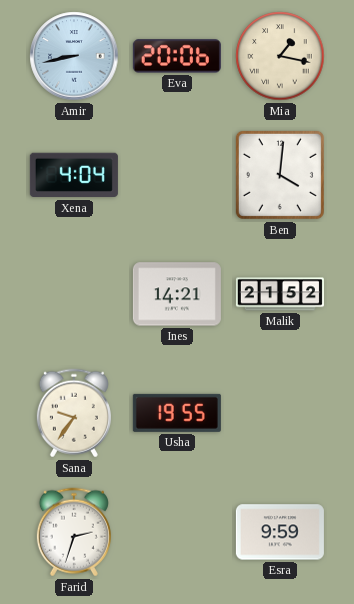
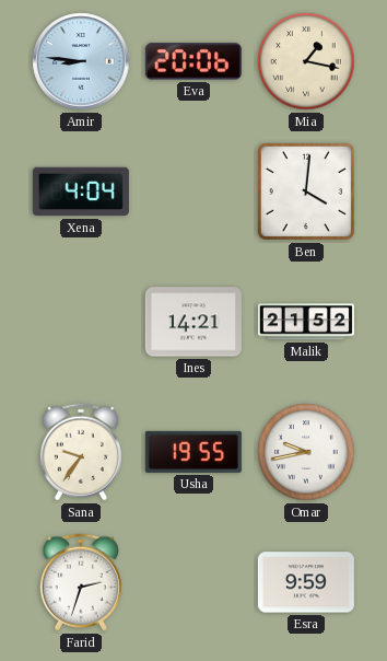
Amir: 8:43 -> 8:46 (81, 61)
Omar: none -> 9:43 (306, 452)
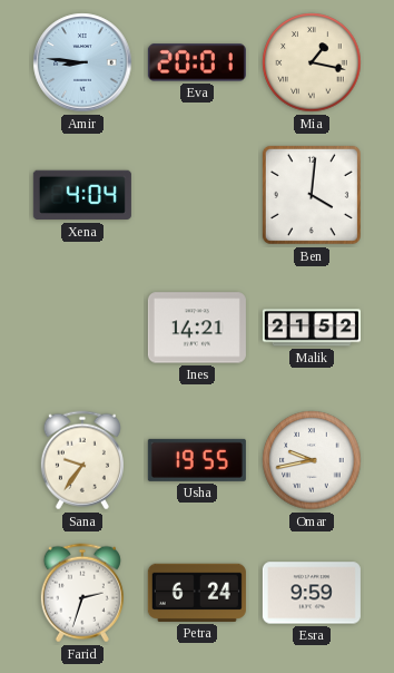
Eva: 20:06 -> 20:01 (197, 62)
Petra: none -> 6:24 (197, 593)
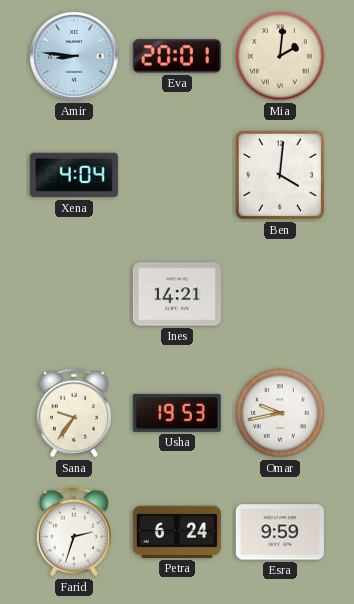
Mia: 1:17 -> 2:01 (280, 56)
Malik: 21:52 -> none (312, 328)
Usha: 19:55 -> 19:53 (177, 413)
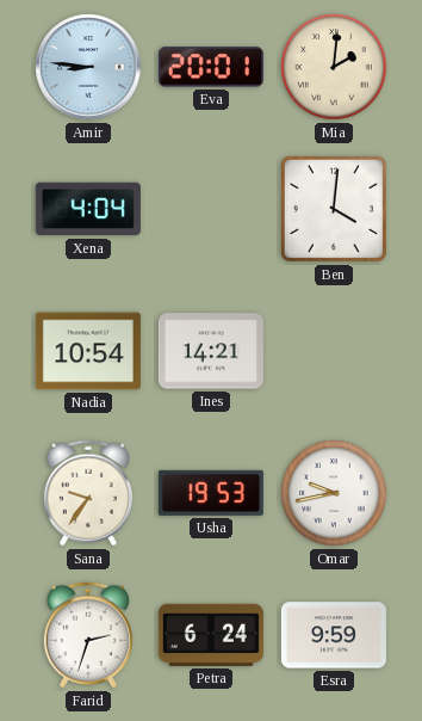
Nadia: none -> 10:54 (88, 351)
